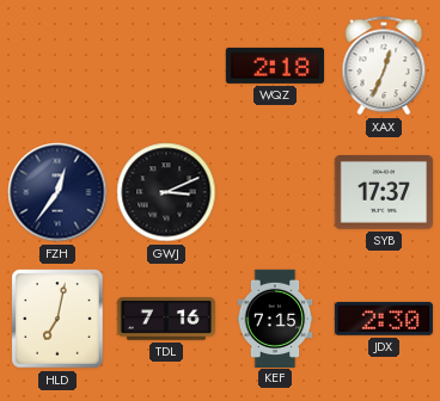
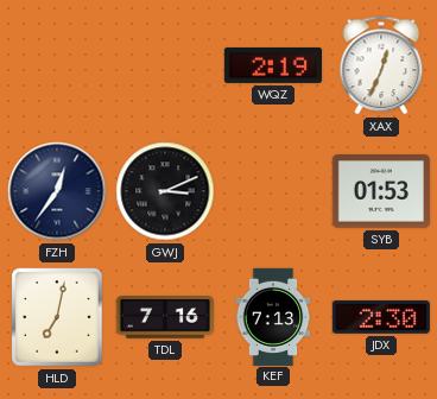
WQZ: 2:18 -> 2:19 (272, 65)
SYB: 17:37 -> 01:53 (381, 192)
KEF: 7:15 -> 7:13 (273, 316)
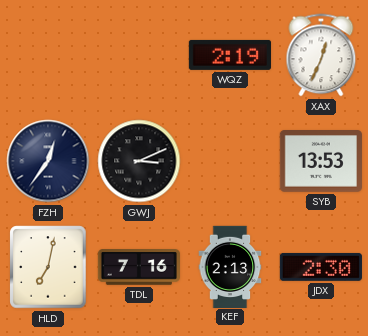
SYB: 01:53 -> 13:53 (321, 162)
KEF: 7:13 -> 2:13 (230, 266)
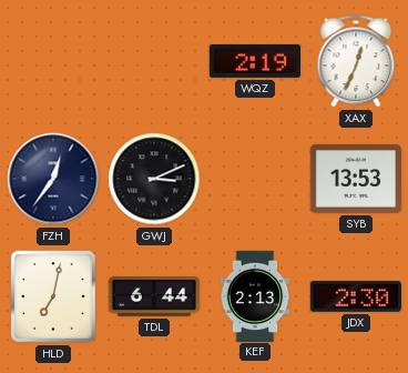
TDL: 7:16 -> 6:44 (153, 296)
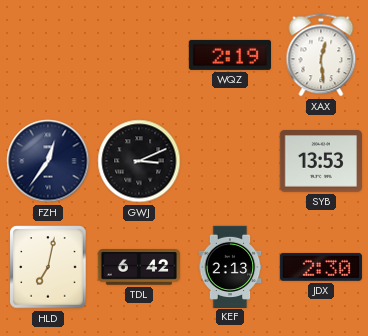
XAX: 12:34 -> 12:29 (321, 55)
TDL: 6:44 -> 6:42 (138, 267)
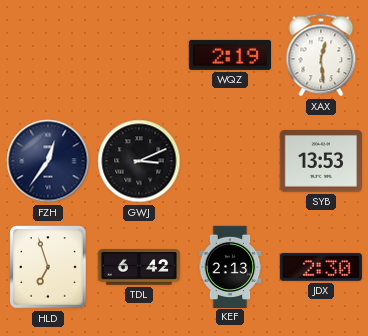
HLD: 7:02 -> 6:57 (48, 267)
